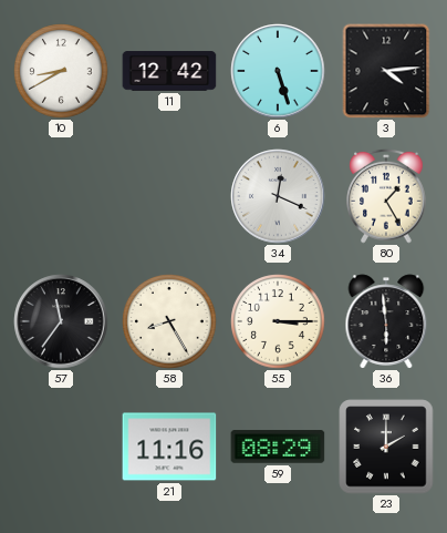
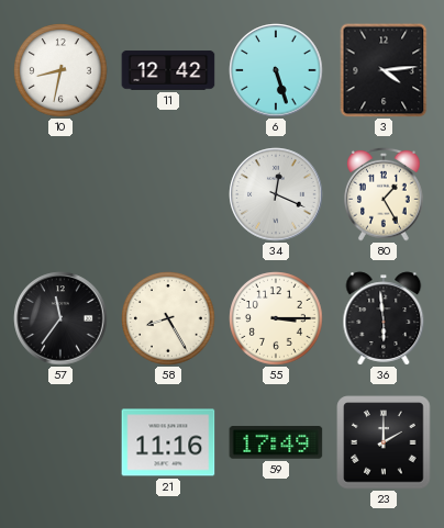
10: 8:40 -> 8:32 (60, 70)
59: 08:29 -> 17:49 (276, 442)
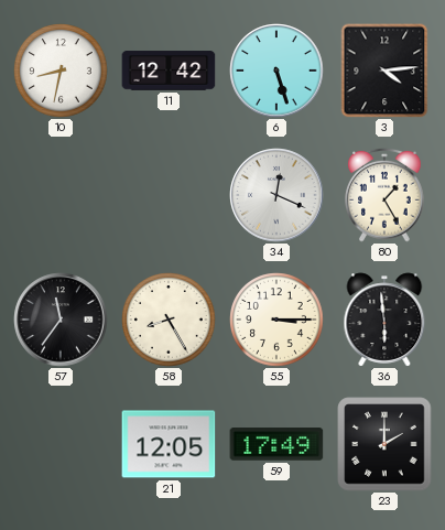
21: 11:16 -> 12:05 (169, 444)
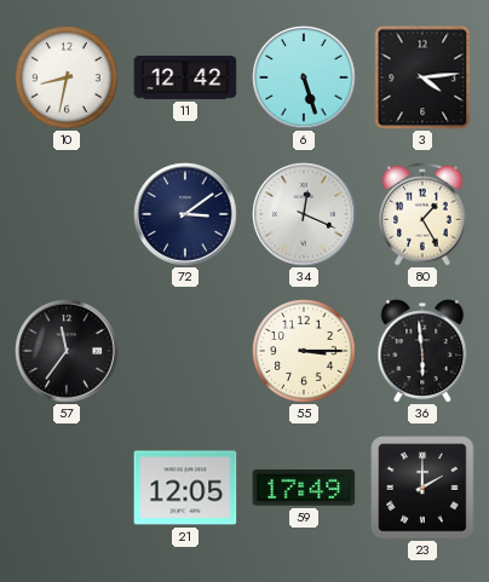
72: none -> 3:09 (185, 214)
58: 8:25 -> none (169, 320)
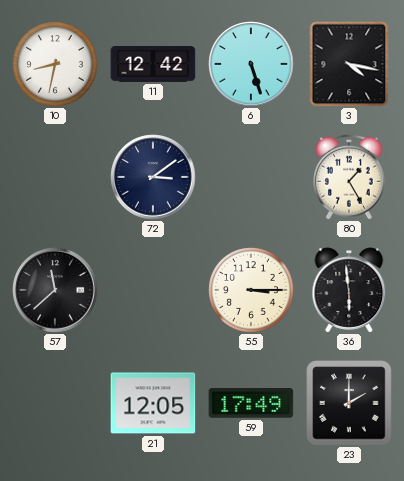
3: 4:14 -> 4:17 (349, 64)
34: 12:19 -> none (304, 214)
57: 11:36 -> 11:38 (55, 290)
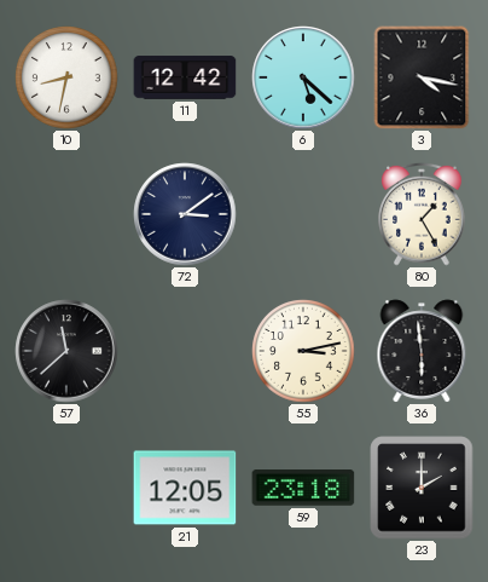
6: 5:27 -> 5:22 (303, 77)
55: 3:15 -> 3:13 (303, 351)
59: 17:49 -> 23:18 (303, 488)
